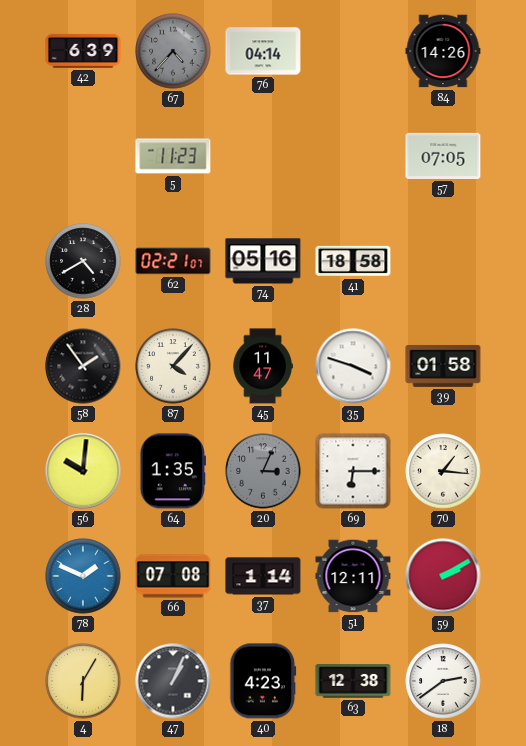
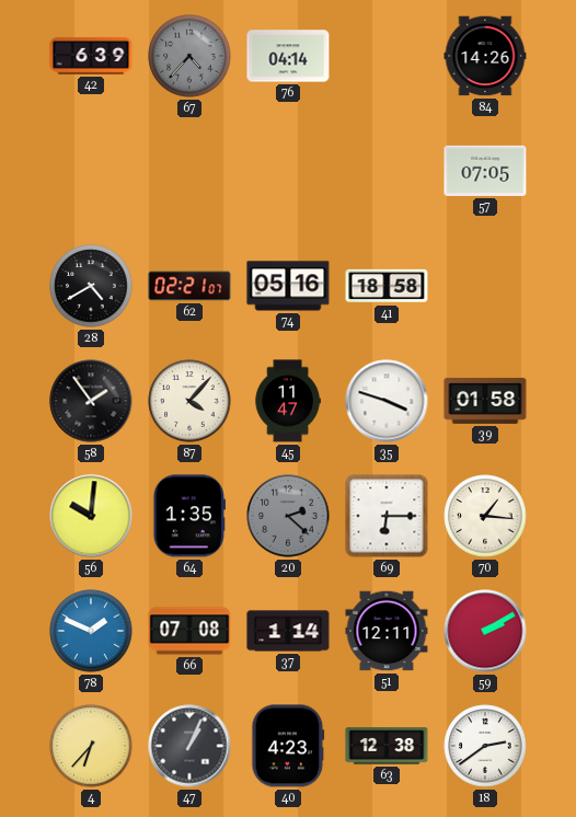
5: 11:23 -> none (173, 156)
20: 3:04 -> 2:22 (288, 516)
4: 6:05 -> 6:37 (91, 746)
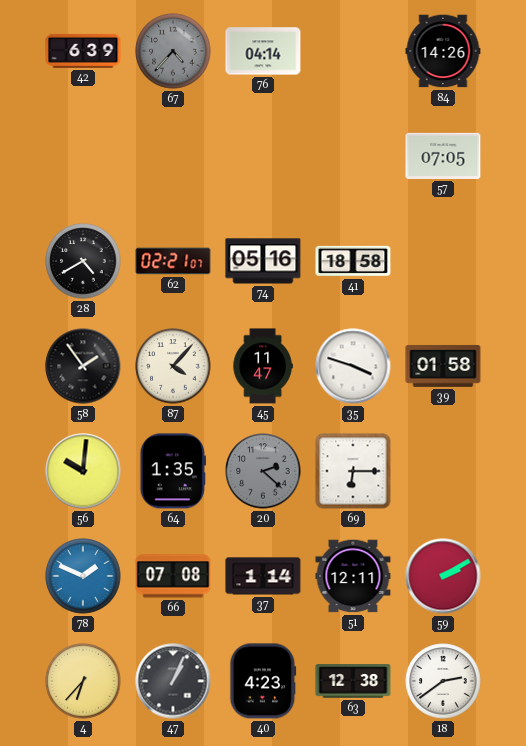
70: 1:16 -> none (485, 516)
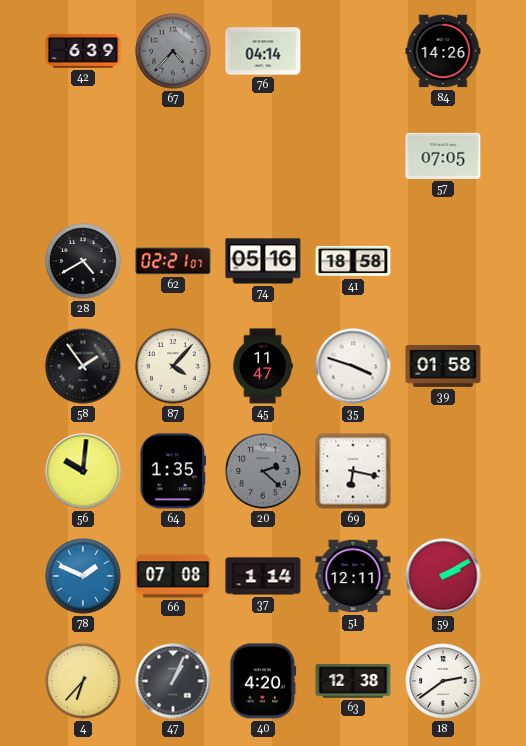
69: 6:15 -> 6:17 (353, 471)
40: 4:23 -> 4:20 (263, 681)
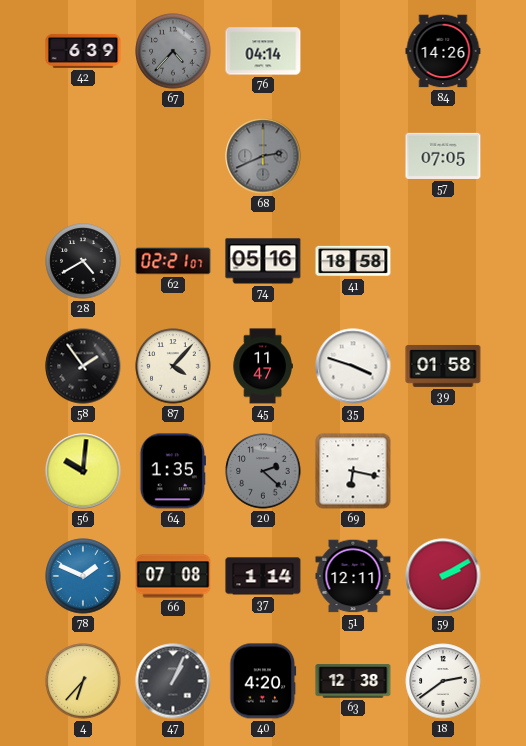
68: none -> 2:41 (263, 156)
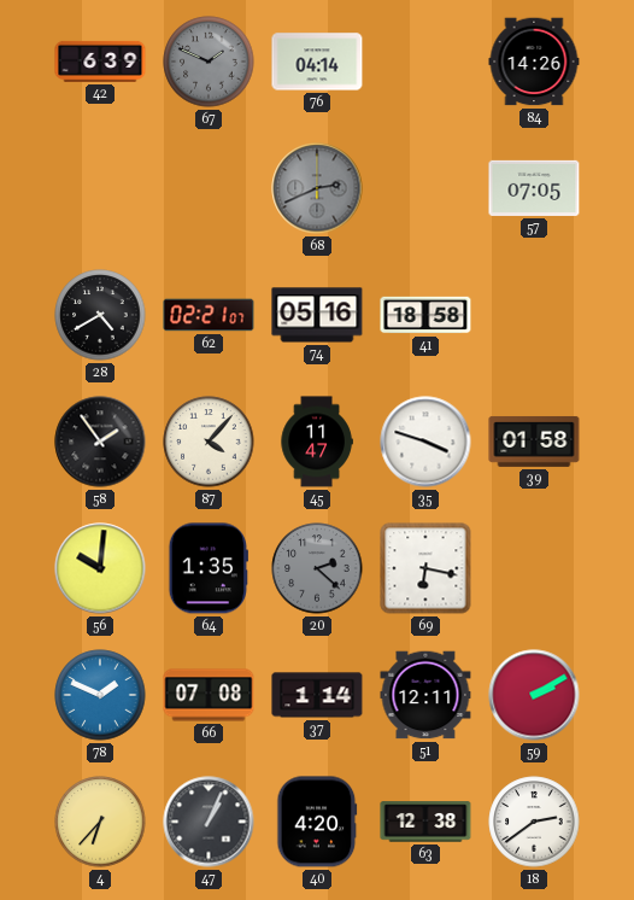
67: 4:37 -> 1:49 (209, 62)
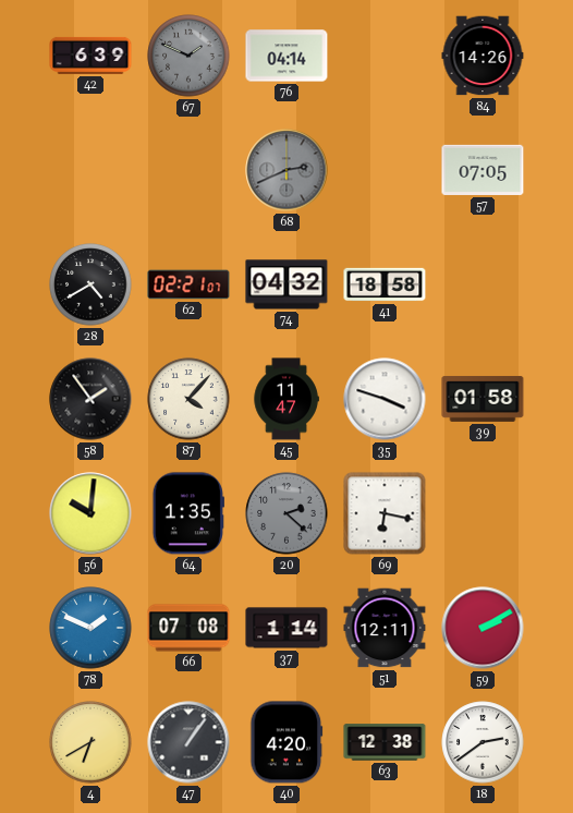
74: 05:16 -> 04:32 (286, 284)
4: 6:37 -> 6:40 (90, 742)
47: 1:04 -> 1:06 (188, 742)
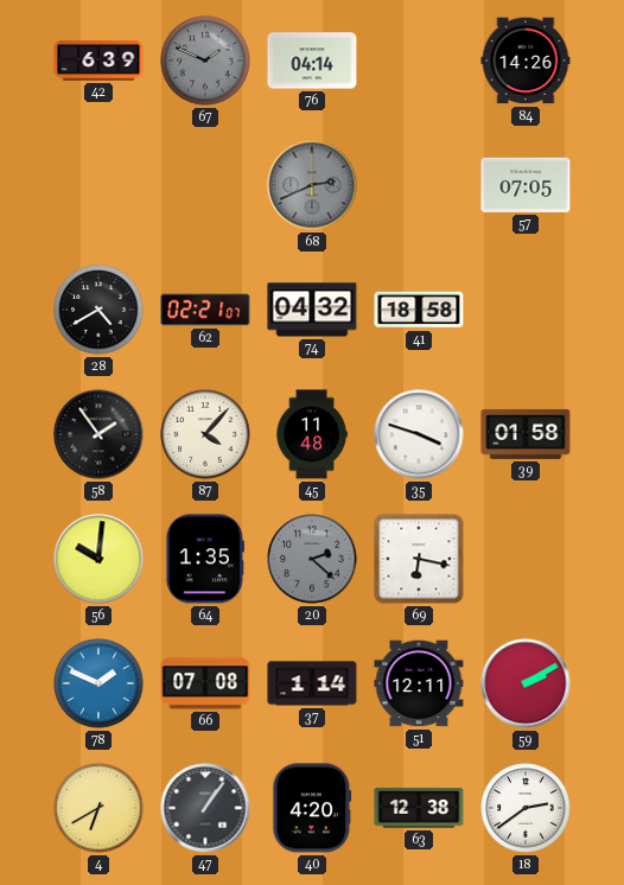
45: 11:47 -> 11:48 (312, 434)
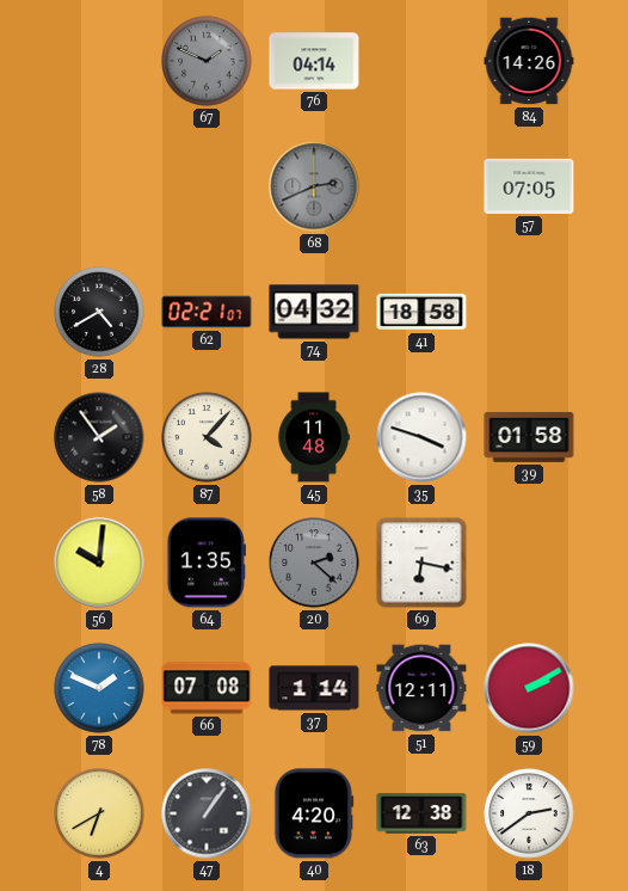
42: 6:39 -> none (98, 61)
